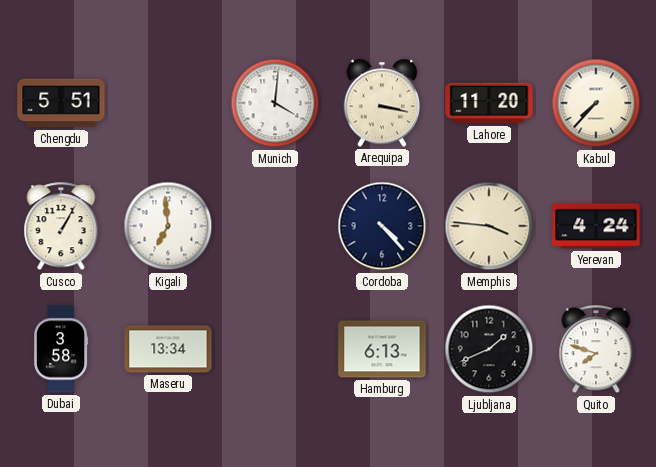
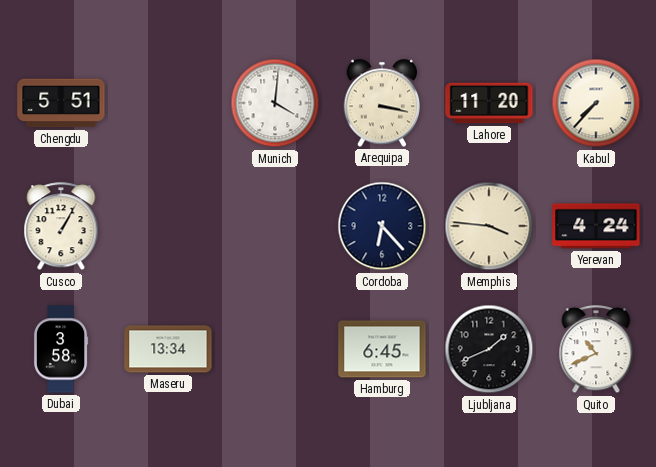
Kigali: 6:59 -> none (168, 226)
Cordoba: 4:23 -> 6:23 (382, 226)
Hamburg: 6:13 -> 6:45 (382, 349)
Quito: 7:48 -> 10:41 (596, 350)
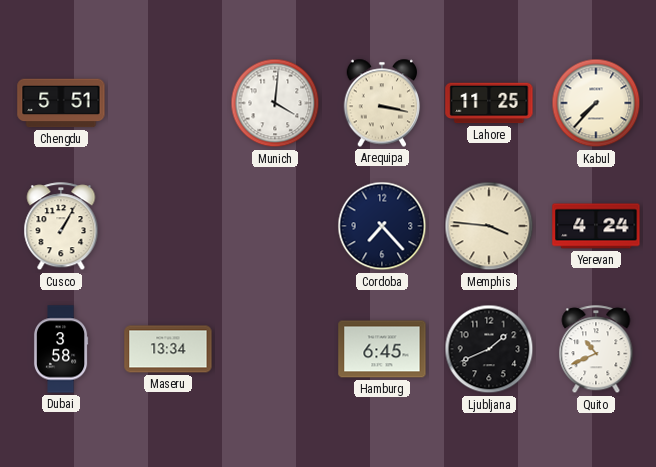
Lahore: 11:20 -> 11:25 (489, 103)
Cordoba: 6:23 -> 7:23 (382, 226)
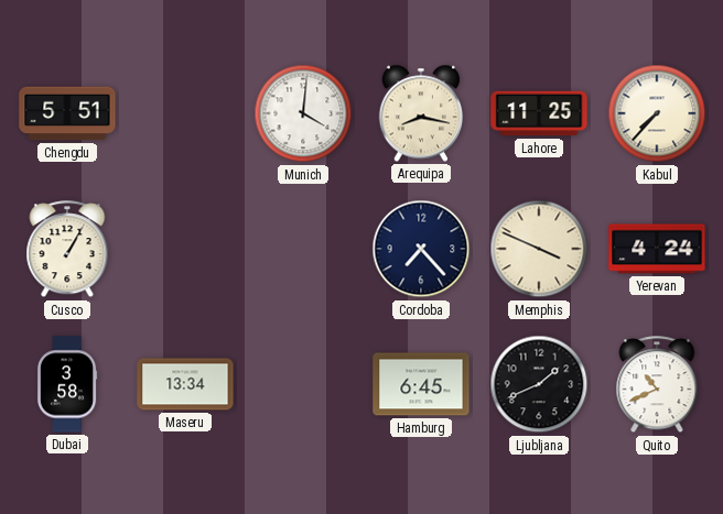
Arequipa: 3:17 -> 8:17 (421, 113)
Memphis: 3:46 -> 3:49 (539, 249)
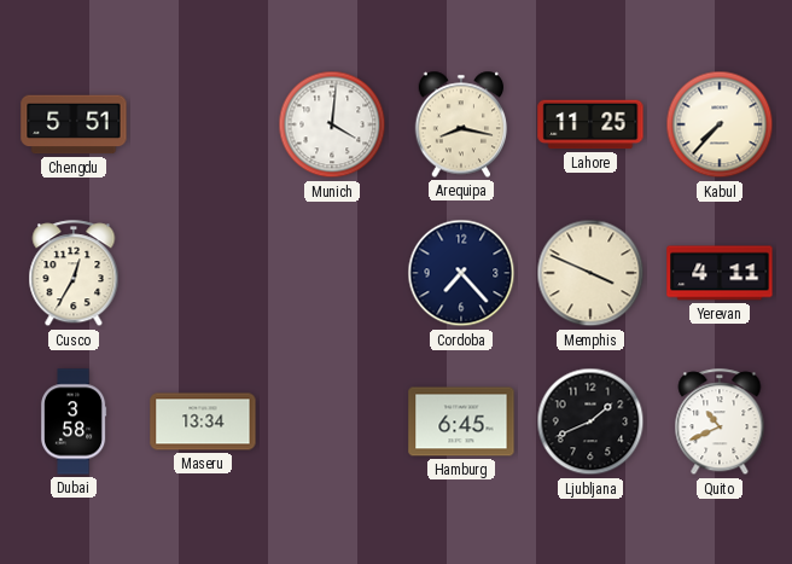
Cusco: 1:05 -> 12:35 (74, 274)
Yerevan: 4:24 -> 4:11 (720, 273)
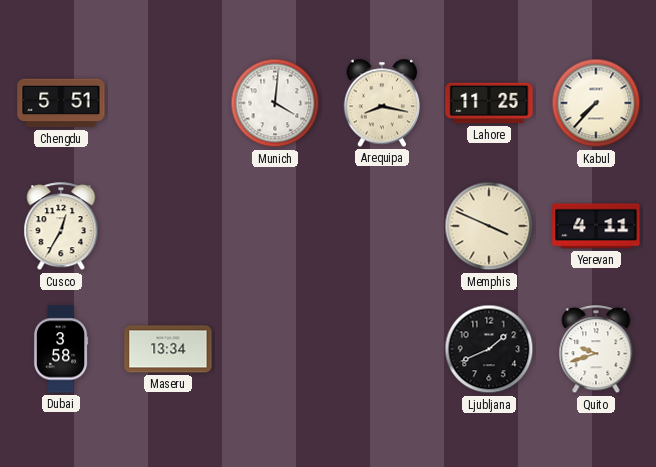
Cordoba: 7:23 -> none (461, 273)
Hamburg: 6:45 -> none (461, 421)
Quito: 10:41 -> 9:42 (596, 350)
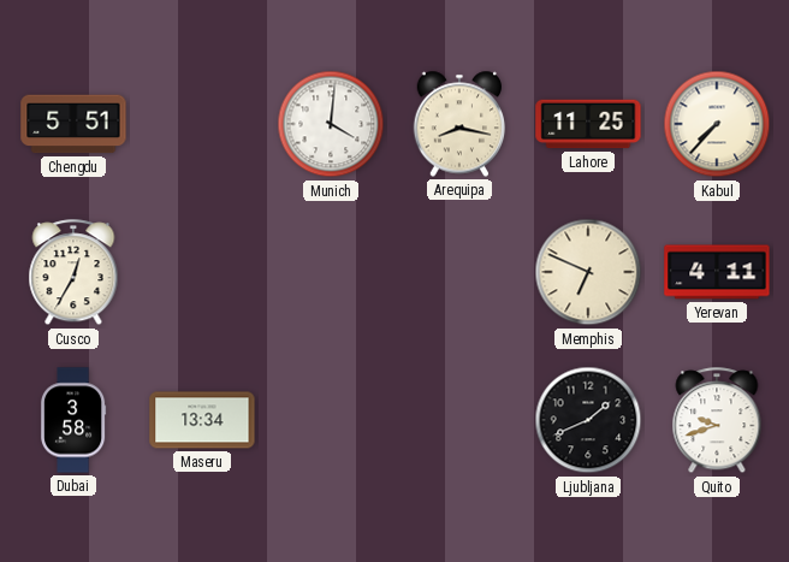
Memphis: 3:49 -> 6:49 (588, 272)
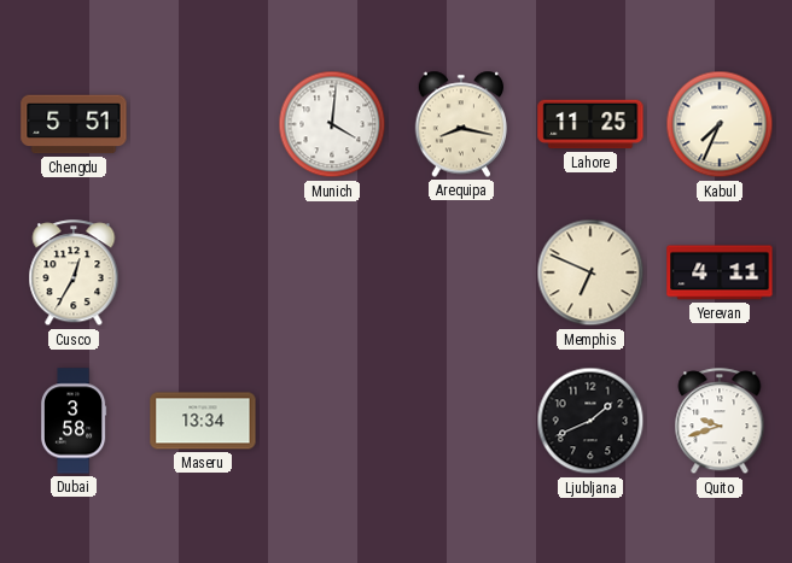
Kabul: 7:37 -> 7:34 (720, 124)
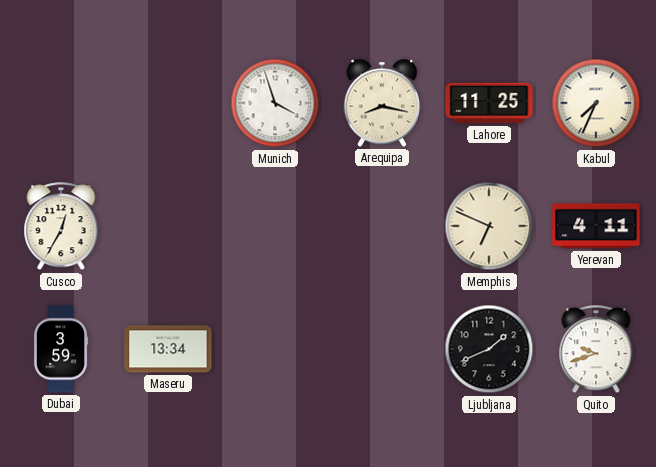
Chengdu: 5:51 -> none (74, 124)
Munich: 4:01 -> 3:57 (275, 103)
Dubai: 3:58 -> 3:59 (61, 349)
